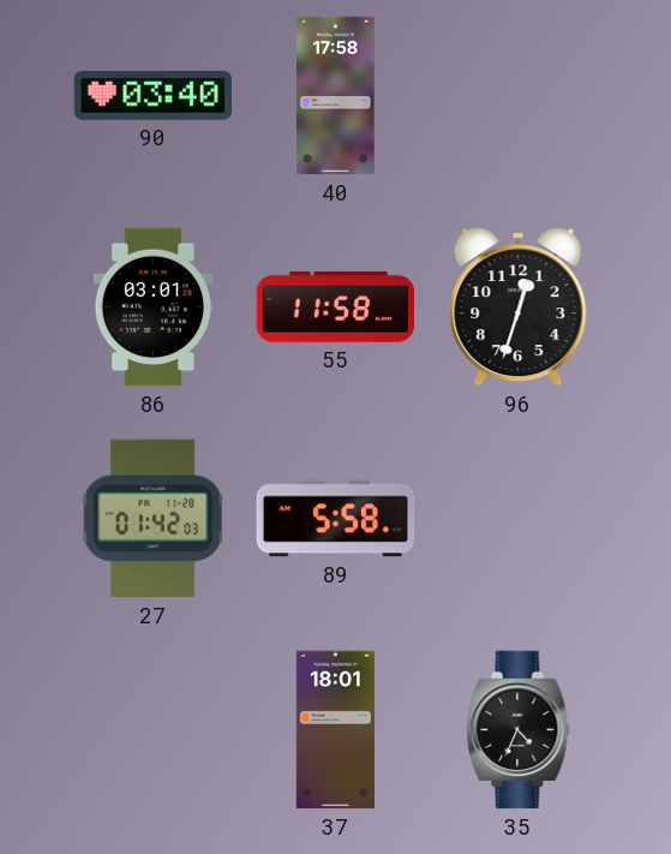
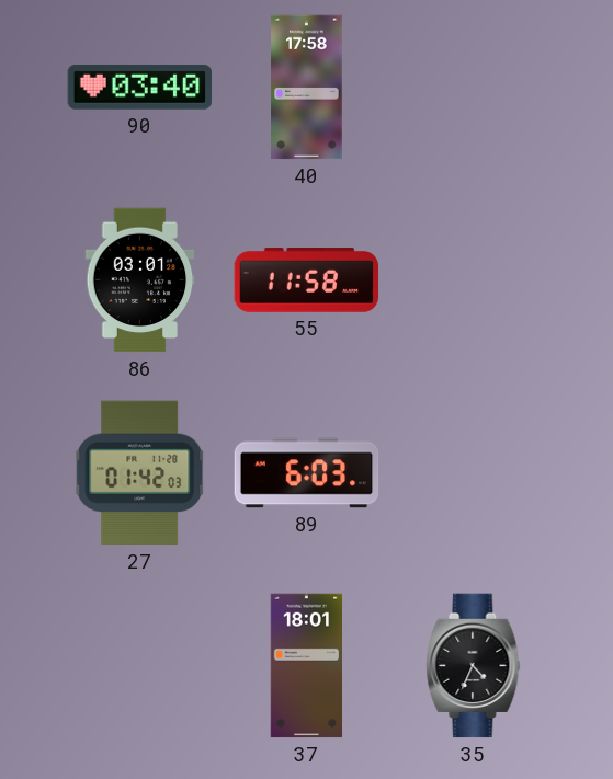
96: 12:33 -> none (519, 307)
89: 5:58 -> 6:03 (307, 473)
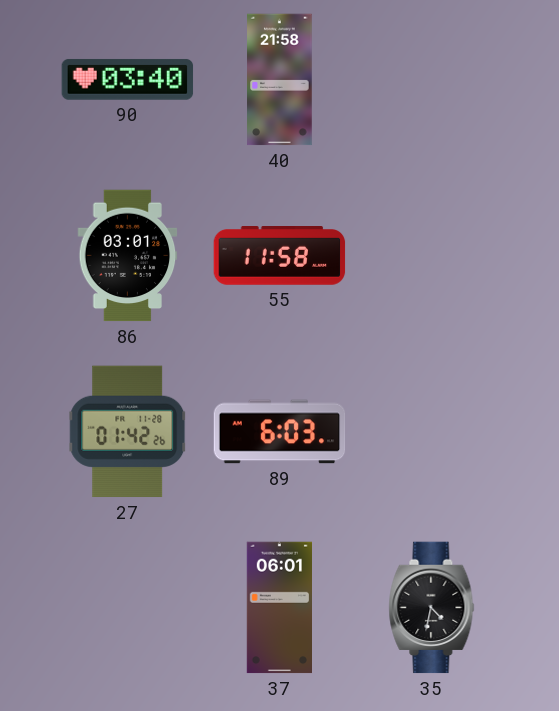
40: 17:58 -> 21:58 (280, 80)
27: 01:42:03 -> 01:42:26 (128, 432)
37: 18:01 -> 06:01 (280, 608)
35: 4:34 -> 4:32 (432, 608)
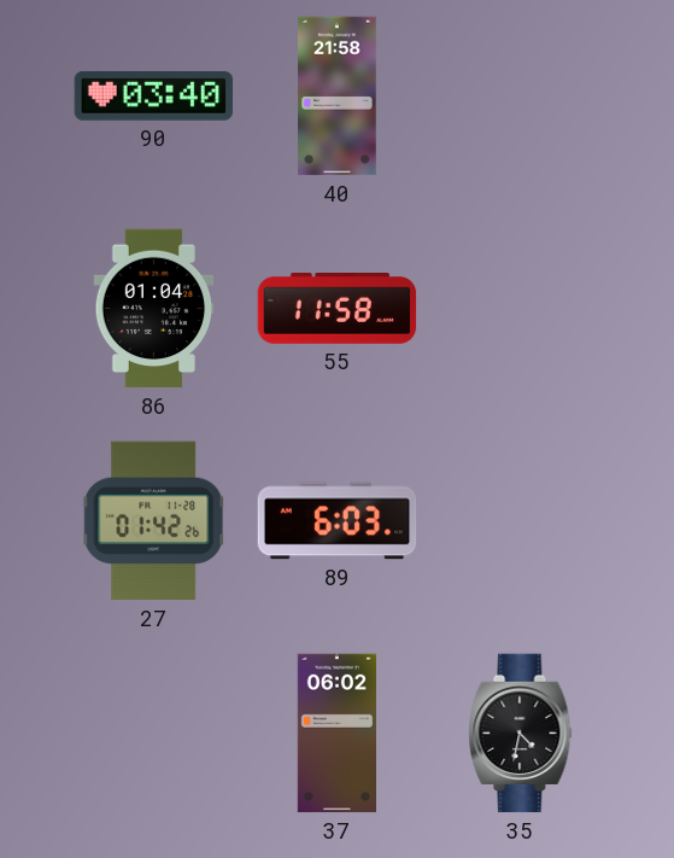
86: 03:01 -> 01:04 (154, 309)
37: 06:01 -> 06:02 (338, 734)
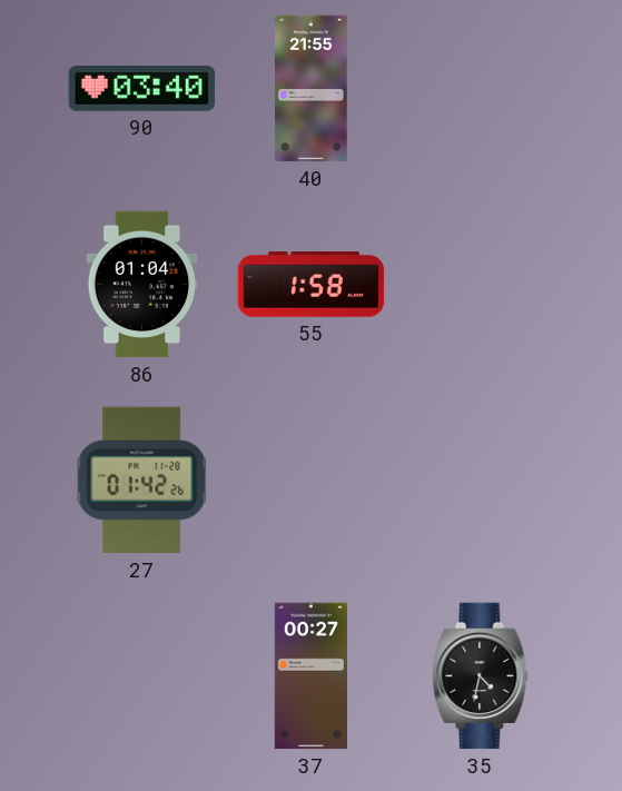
40: 21:58 -> 21:55 (312, 89)
55: 11:58 -> 1:58 (312, 285)
89: 6:03 -> none (338, 521)
37: 06:02 -> 00:27 (312, 676)
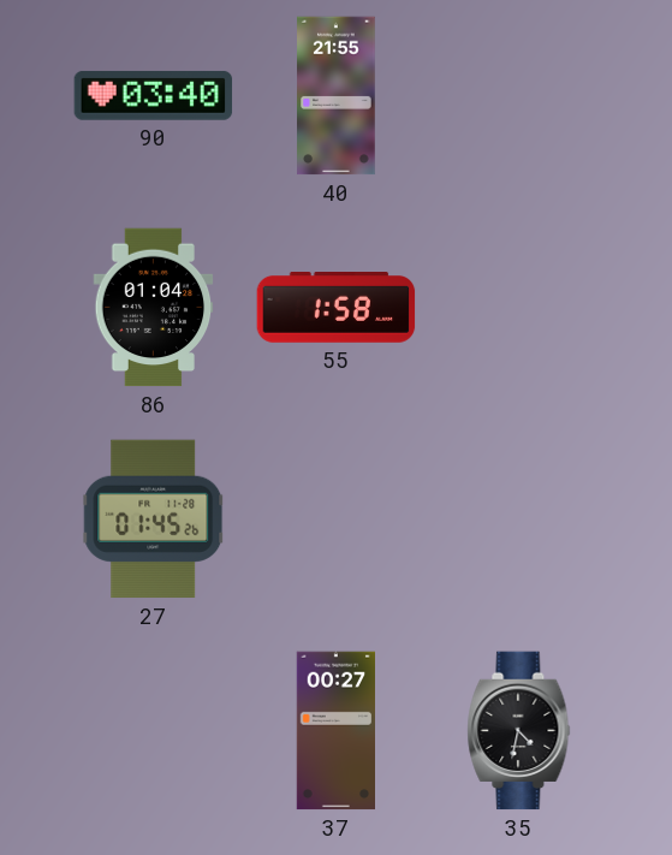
27: 01:42 -> 01:45 (154, 519)
